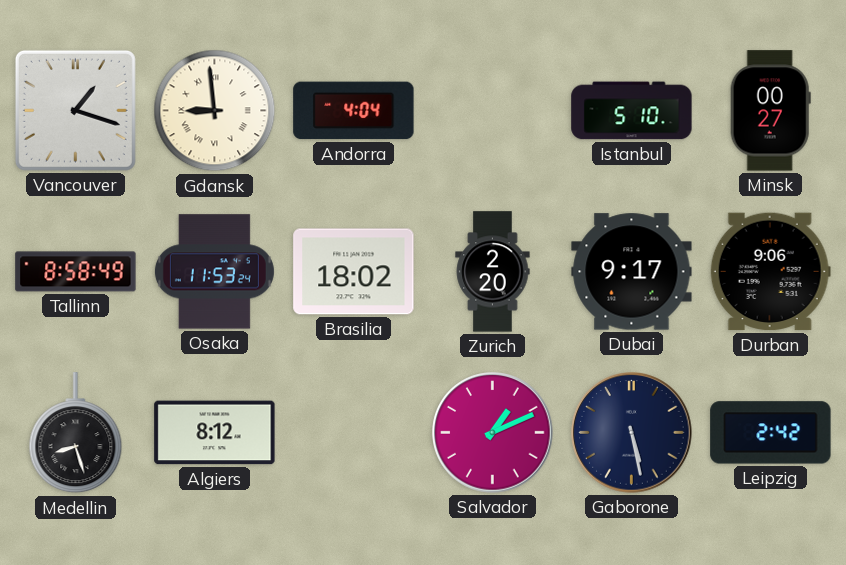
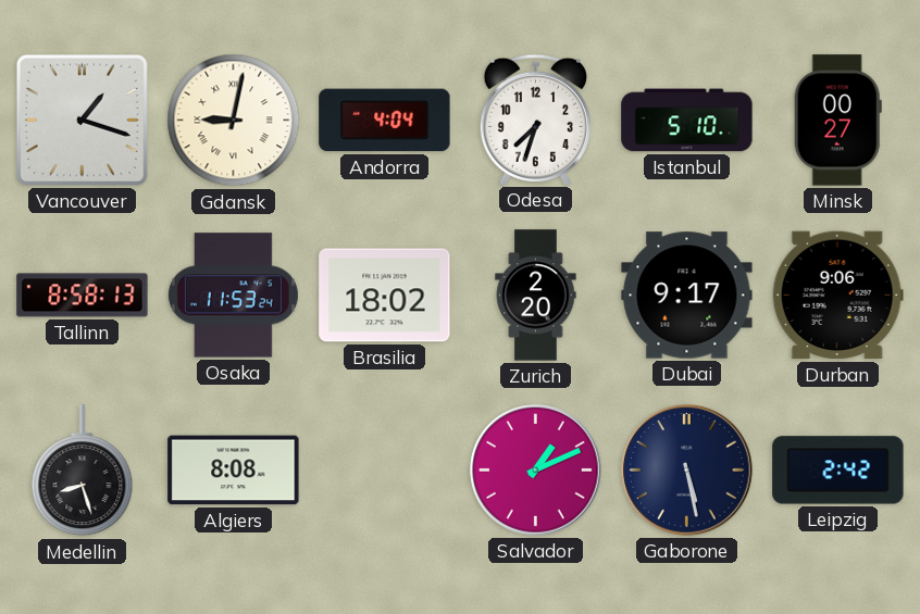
Gdansk: 8:59 -> 9:02 (234, 121)
Odesa: none -> 7:33 (535, 120)
Tallinn: 8:58:49 -> 8:58:13 (83, 296)
Algiers: 8:12 -> 8:08 (234, 471)
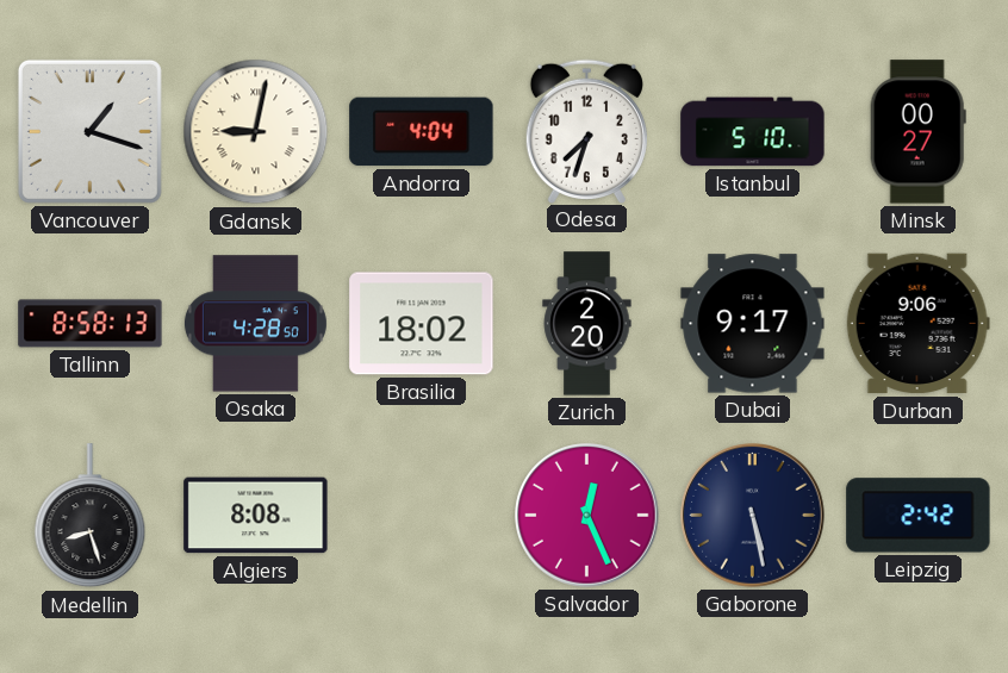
Osaka: 11:53 -> 4:28 (255, 324)
Salvador: 1:11 -> 12:26 (587, 516)
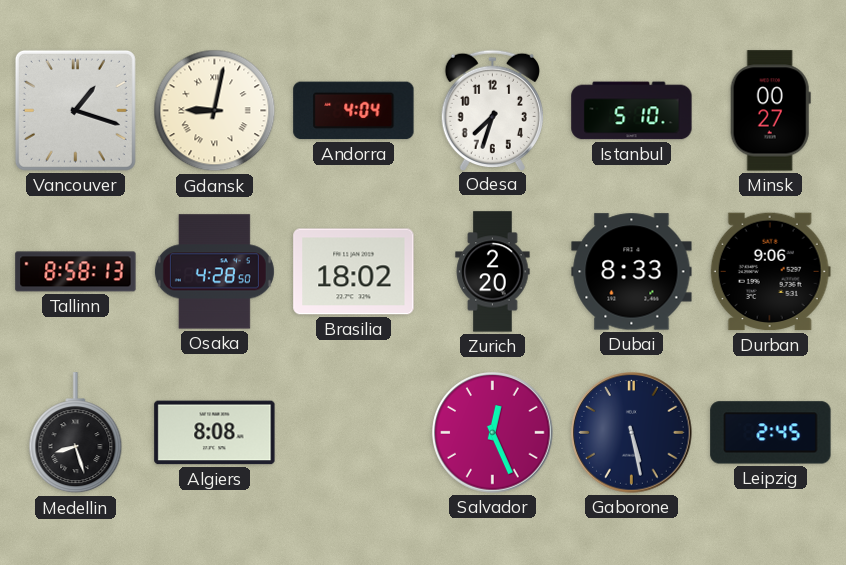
Dubai: 9:17 -> 8:33 (632, 272)
Leipzig: 2:42 -> 2:45 (771, 433)
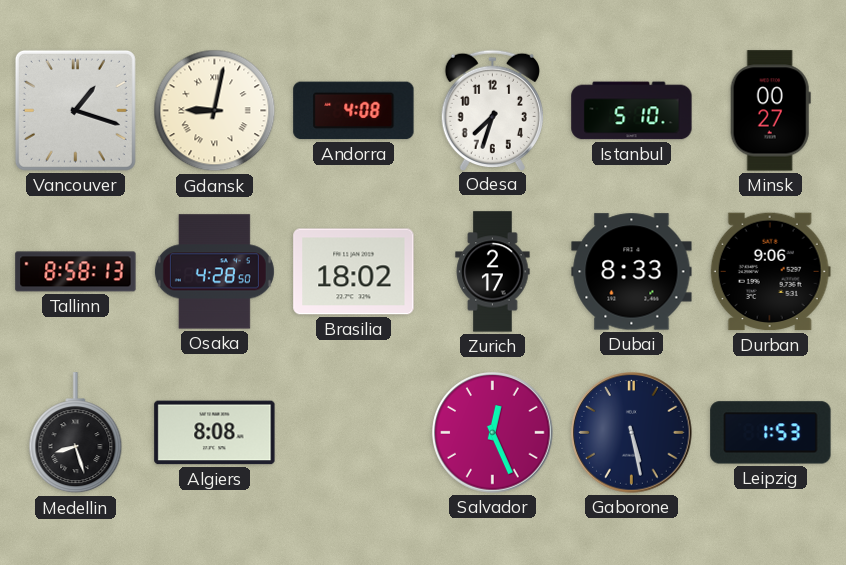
Andorra: 4:04 -> 4:08 (354, 111)
Zurich: 2:20 -> 2:17 (493, 272)
Leipzig: 2:45 -> 1:53 (771, 433)
